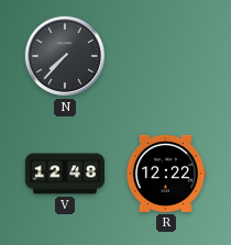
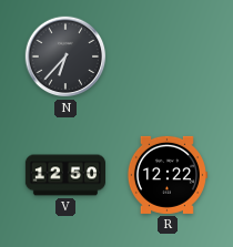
N: 7:37 -> 6:37 (65, 56)
V: 12:48 -> 12:50 (64, 175)
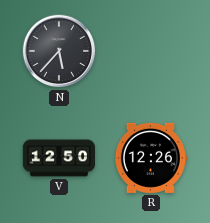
N: 6:37 -> 5:37 (59, 51)
R: 12:22 -> 12:26 (150, 158)
